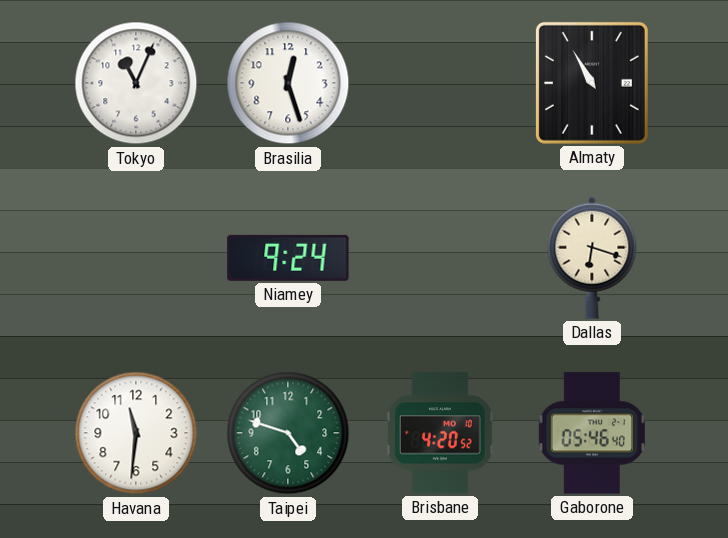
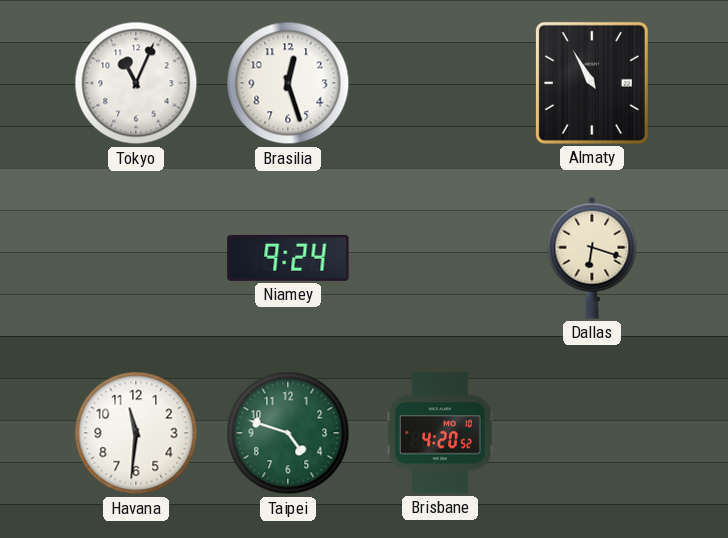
Gaborone: 05:46 -> none (592, 433)
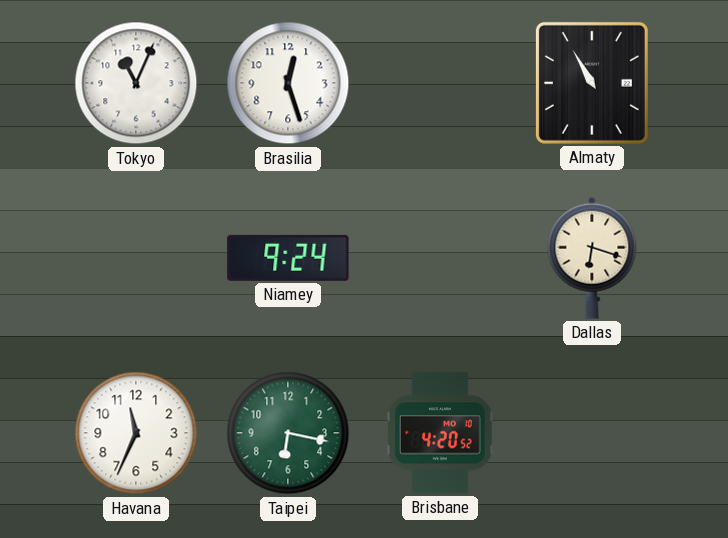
Havana: 11:31 -> 11:34 (136, 433)
Taipei: 4:48 -> 6:17 (288, 433)
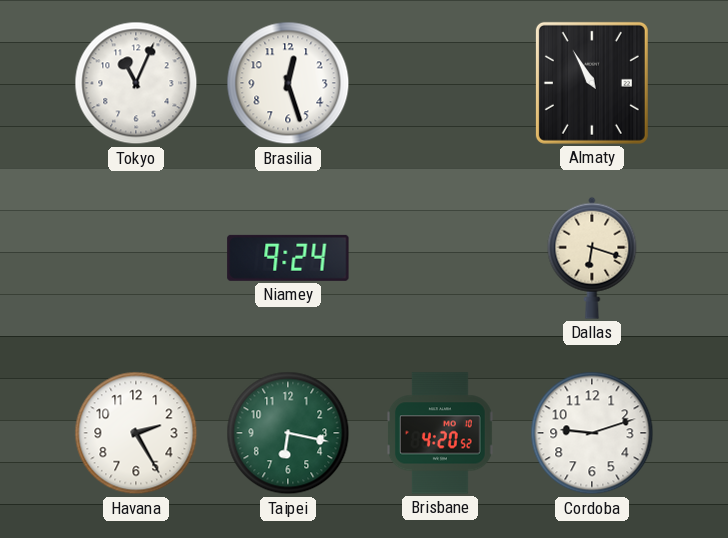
Havana: 11:34 -> 2:25 (136, 433)
Cordoba: none -> 9:12 (592, 433)
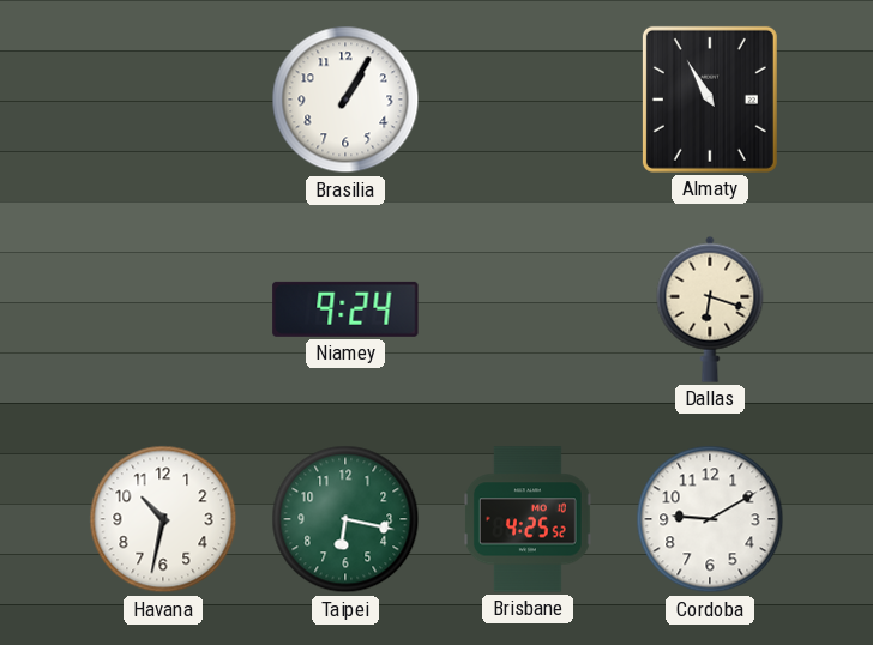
Tokyo: 11:04 -> none (136, 83)
Brasilia: 12:27 -> 1:05 (345, 100)
Havana: 2:25 -> 10:32 (163, 519)
Brisbane: 4:20 -> 4:25 (528, 519)
Cordoba: 9:12 -> 9:10 (710, 519)
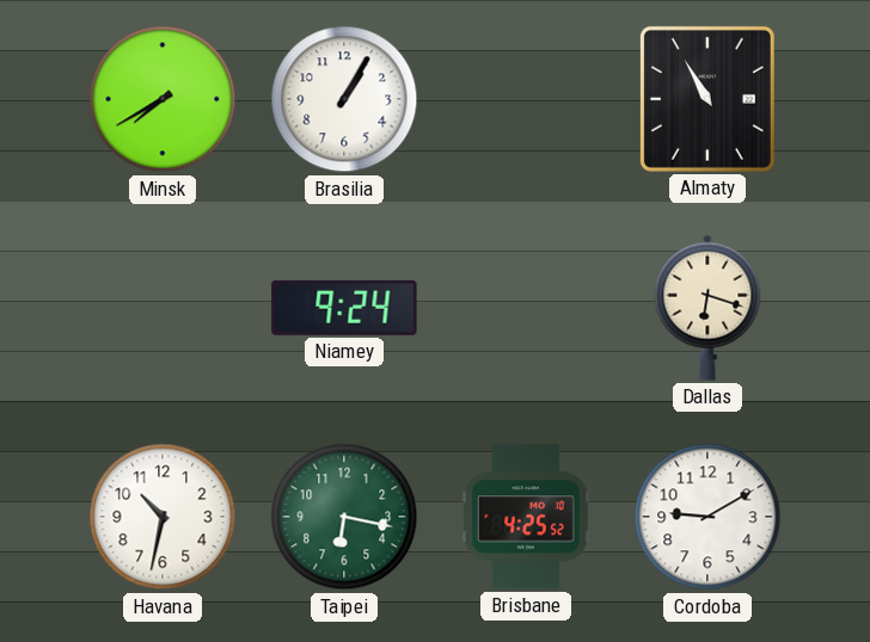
Minsk: none -> 7:40 (163, 99)
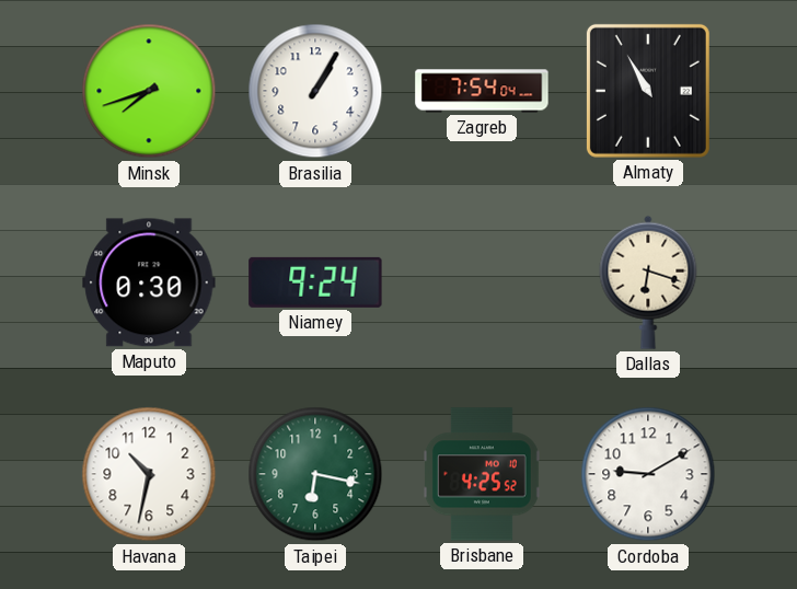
Minsk: 7:40 -> 7:42 (149, 91)
Zagreb: none -> 7:54 (482, 91)
Maputo: none -> 0:30 (149, 282)
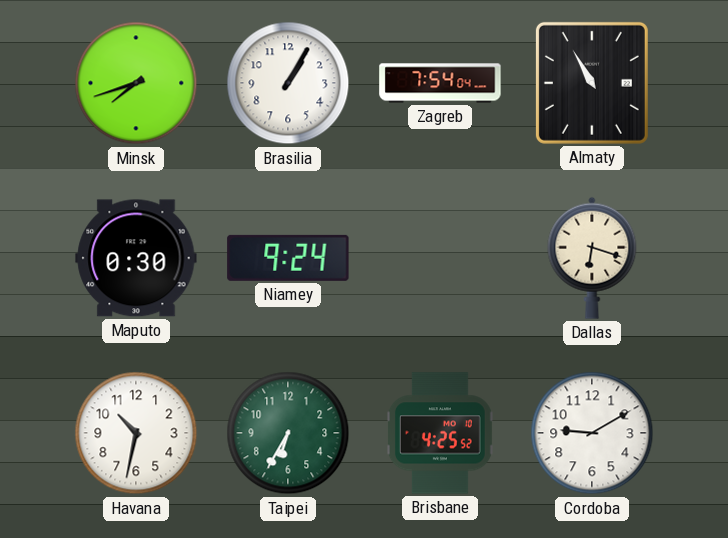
Taipei: 6:17 -> 6:35 (288, 433)
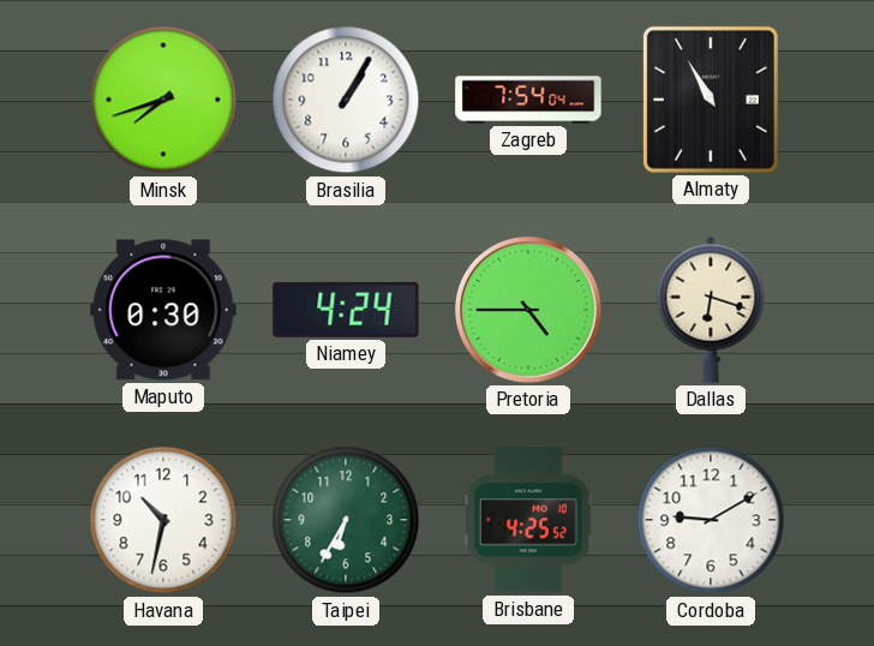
Niamey: 9:24 -> 4:24 (346, 310)
Pretoria: none -> 4:45 (528, 310)
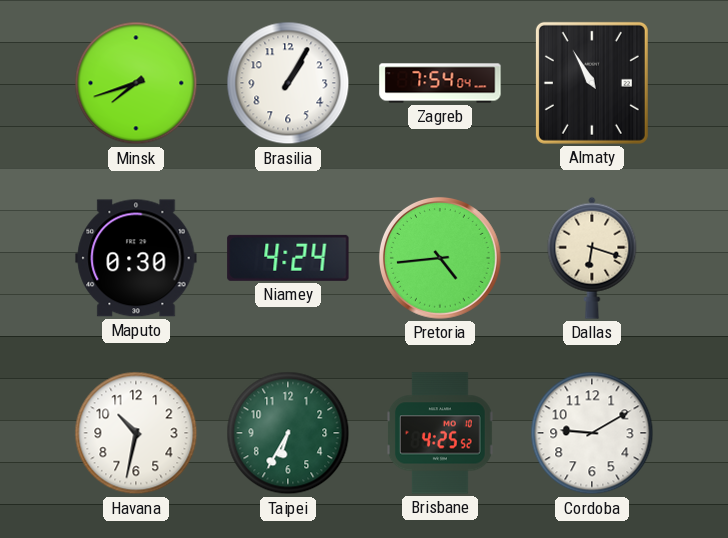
Pretoria: 4:45 -> 4:44 (440, 258)
